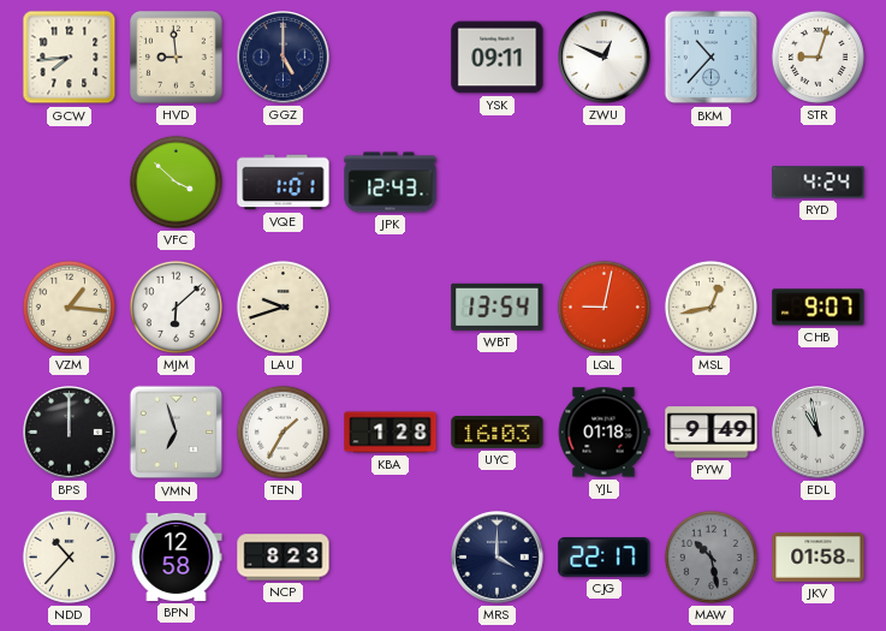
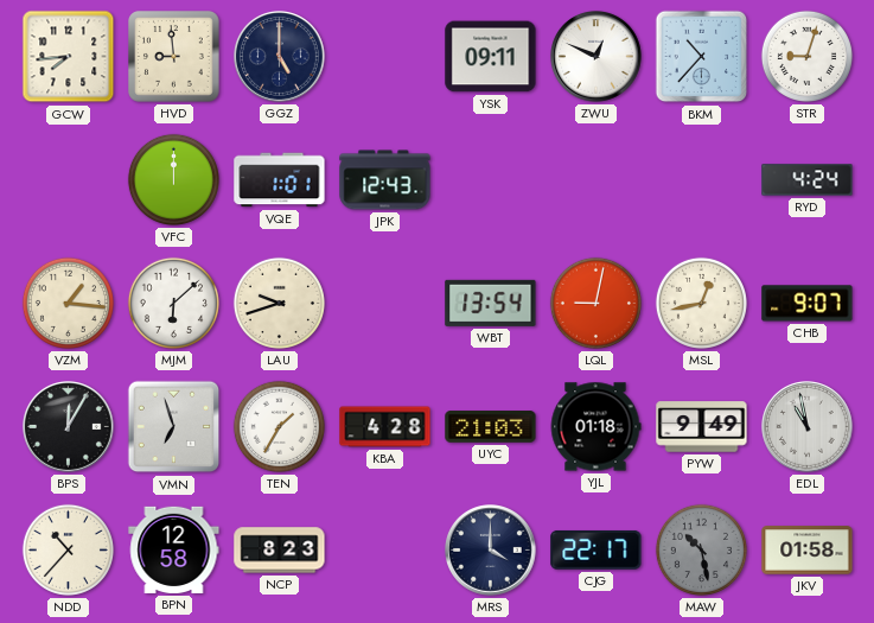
VFC: 3:52 -> 12:00 (173, 179)
BPS: 12:00 -> 12:05 (69, 427)
KBA: 1:28 -> 4:28 (385, 427)
UYC: 16:03 -> 21:03 (491, 427)
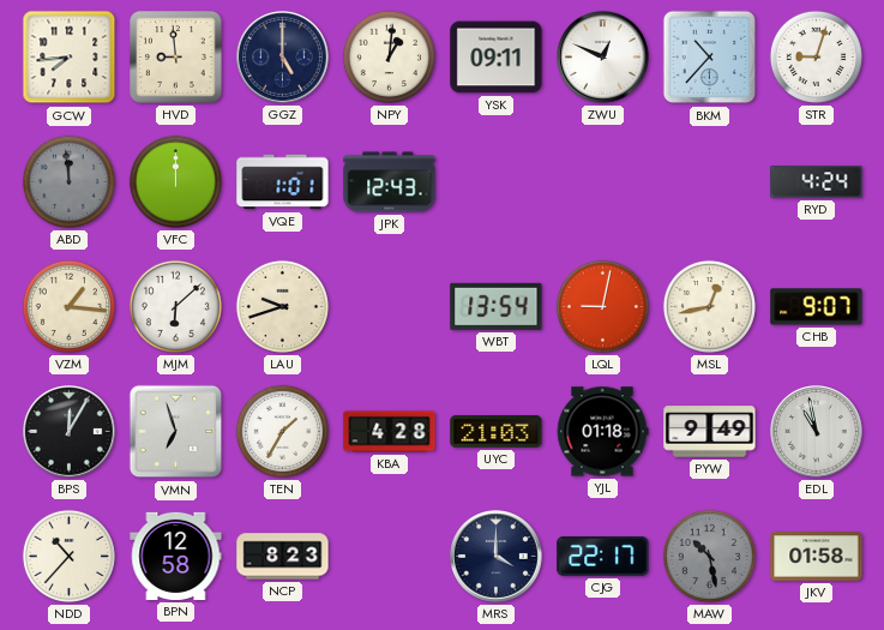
NPY: none -> 1:01 (389, 56)
ABD: none -> 11:59 (68, 181)
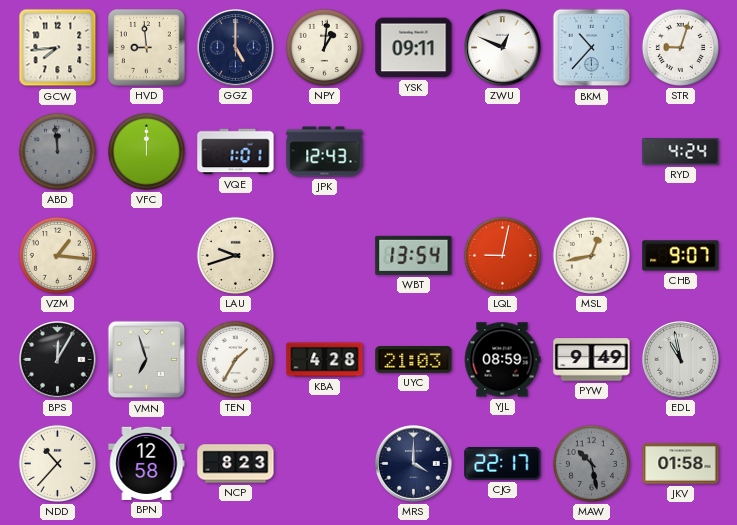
MJM: 6:08 -> none (175, 306)
YJL: 01:18 -> 08:59 (502, 360)
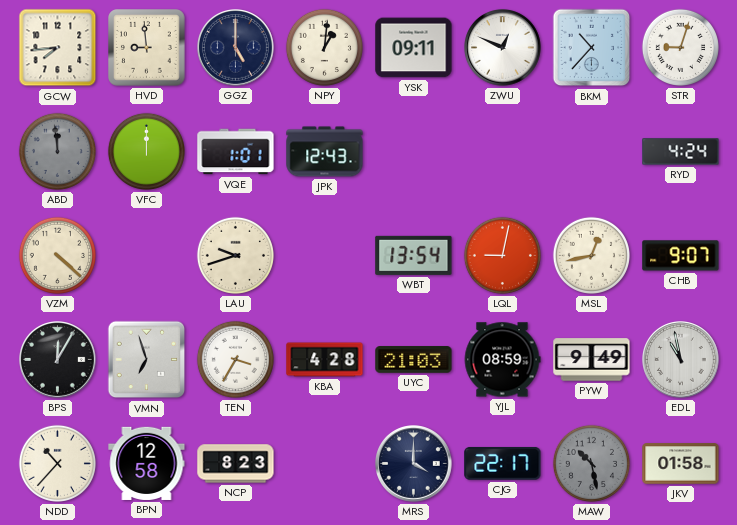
VZM: 1:16 -> 4:22 (57, 255)
TEN: 1:35 -> 3:35 (235, 359)
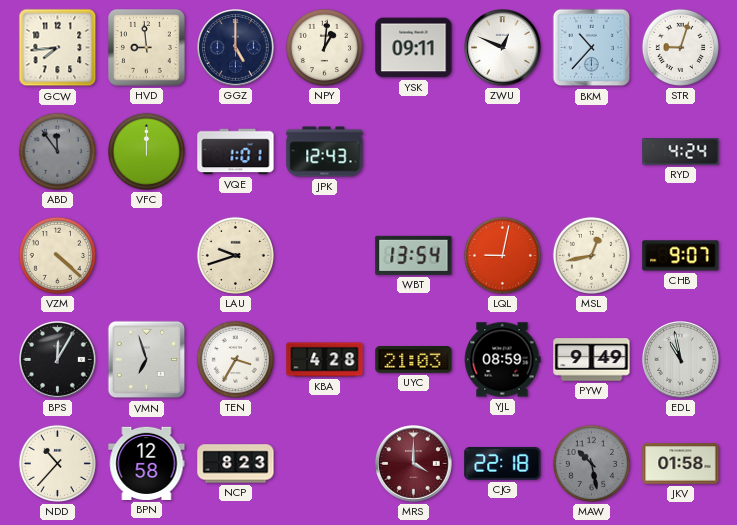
ABD: 11:59 -> 11:54 (57, 151)
MRS dial: navy -> burgundy (414, 464)
CJG: 22:17 -> 22:18 (503, 463)
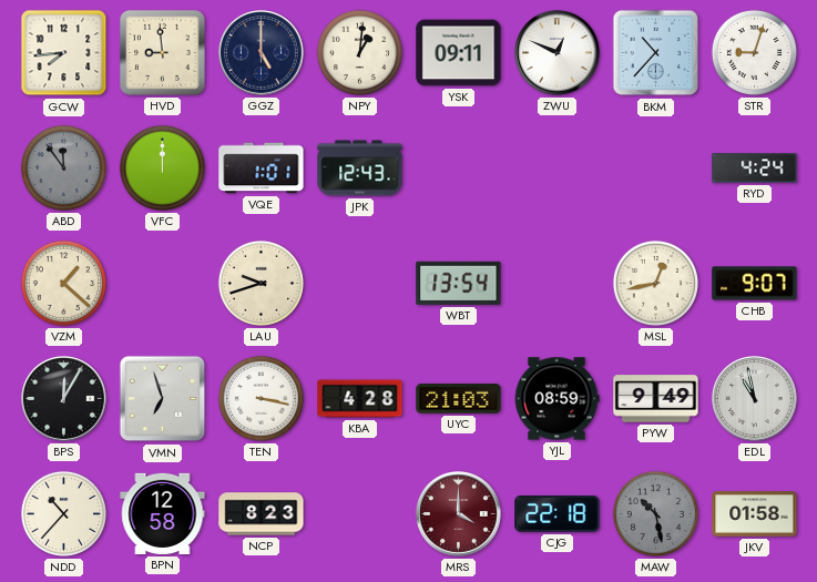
VZM: 4:22 -> 1:22 (63, 283)
LQL: 9:02 -> none (502, 255)
TEN: 3:35 -> 3:17 (261, 398)
